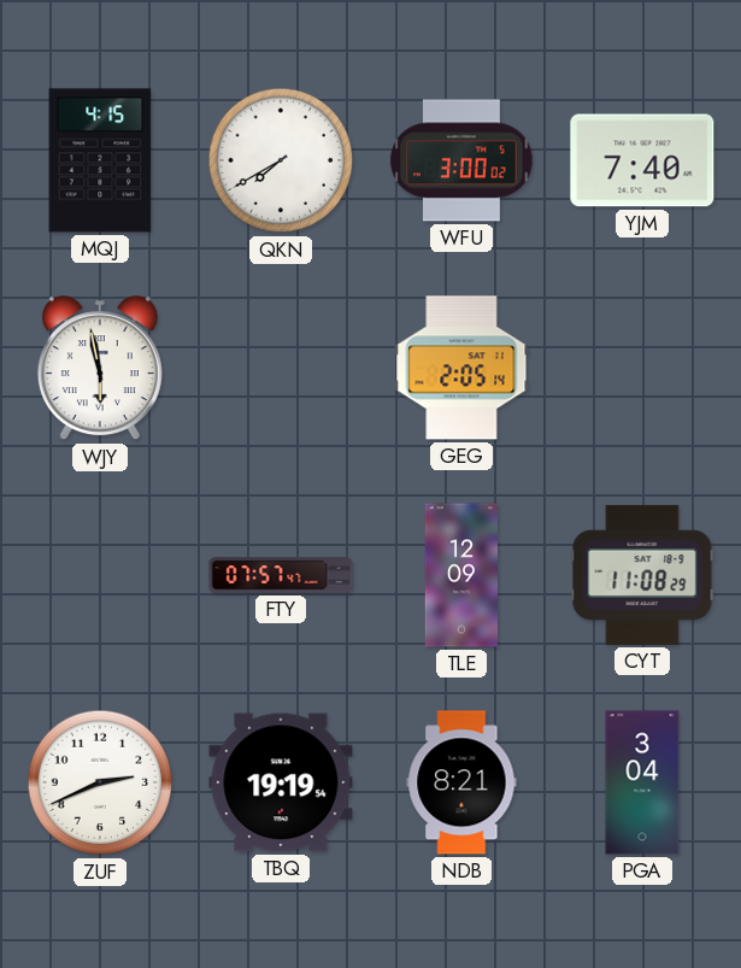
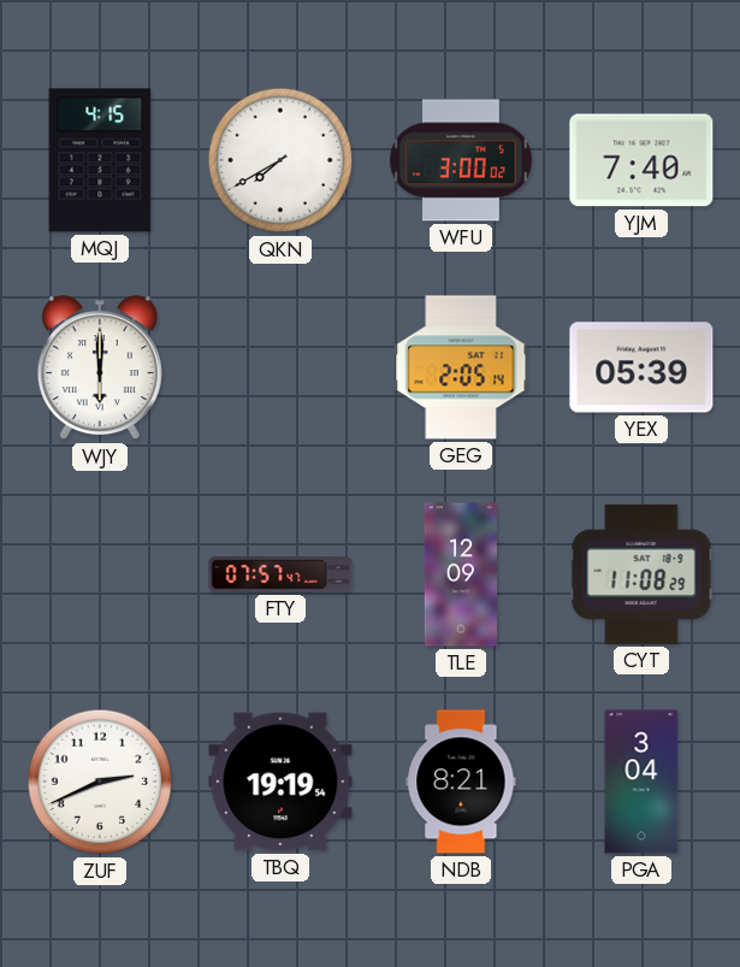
WJY: 5:58 -> 6:00 (100, 368)
YEX: none -> 05:39 (641, 367)
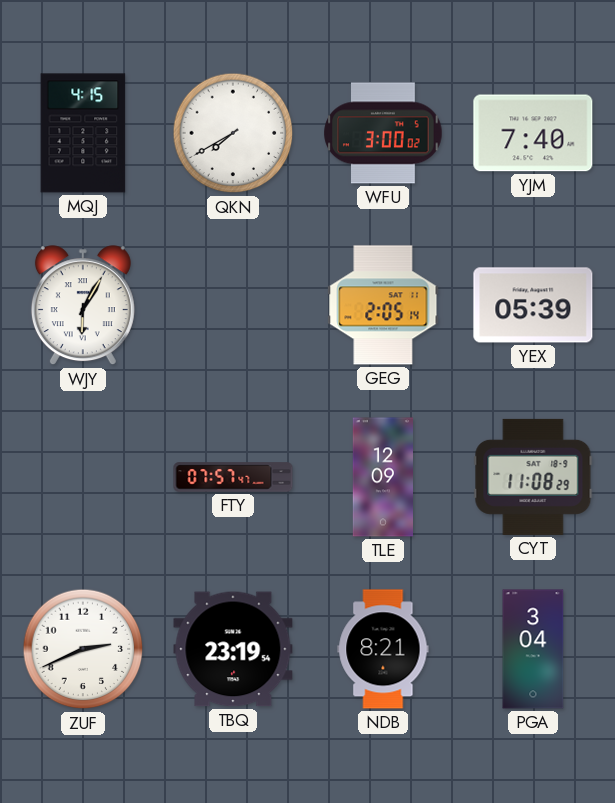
WJY: 6:00 -> 6:05 (83, 306)
TBQ: 19:19 -> 23:19 (233, 649)
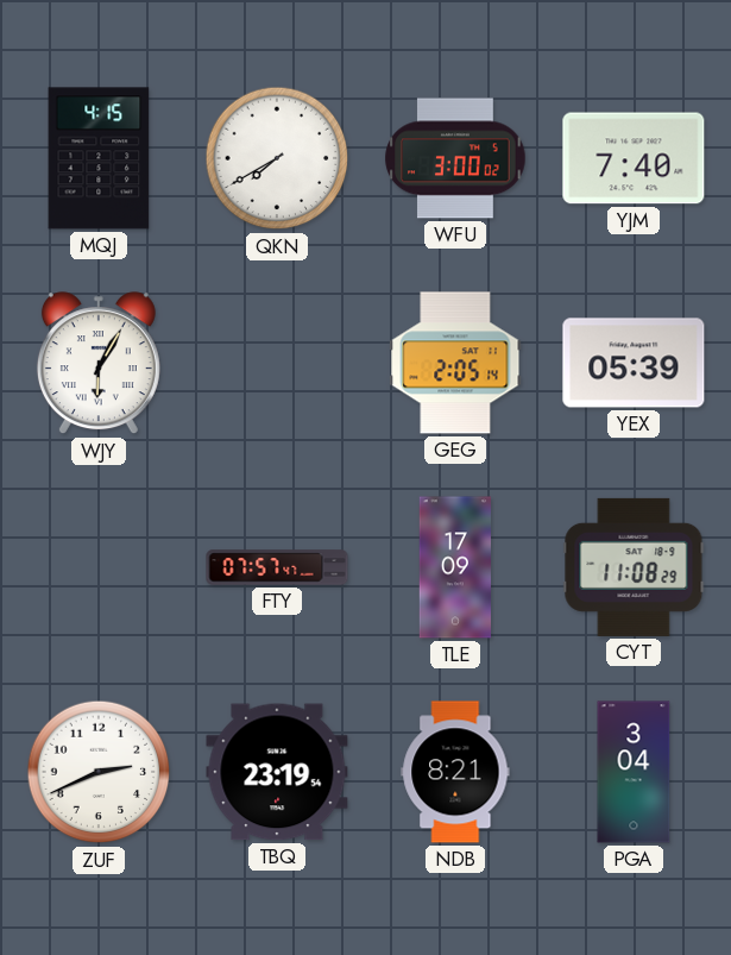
TLE: 12:09 -> 17:09 (454, 567)
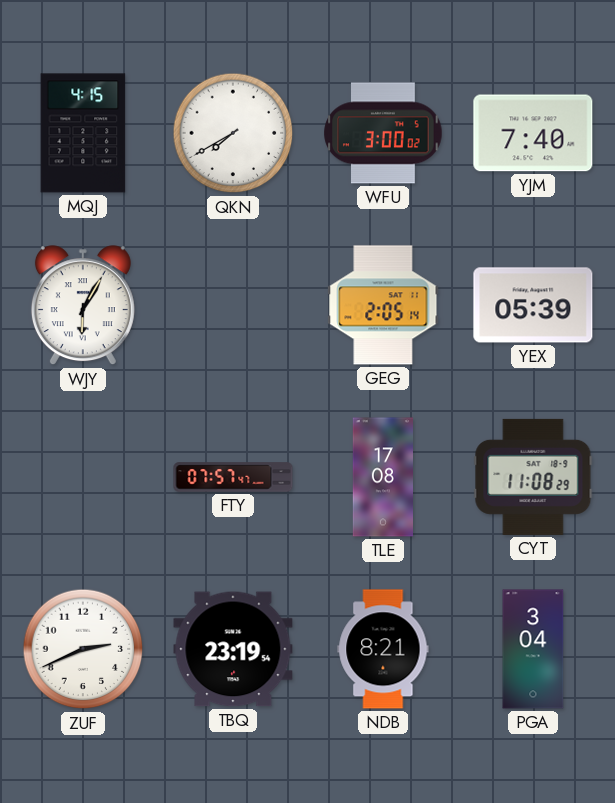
TLE: 17:09 -> 17:08 (382, 477)
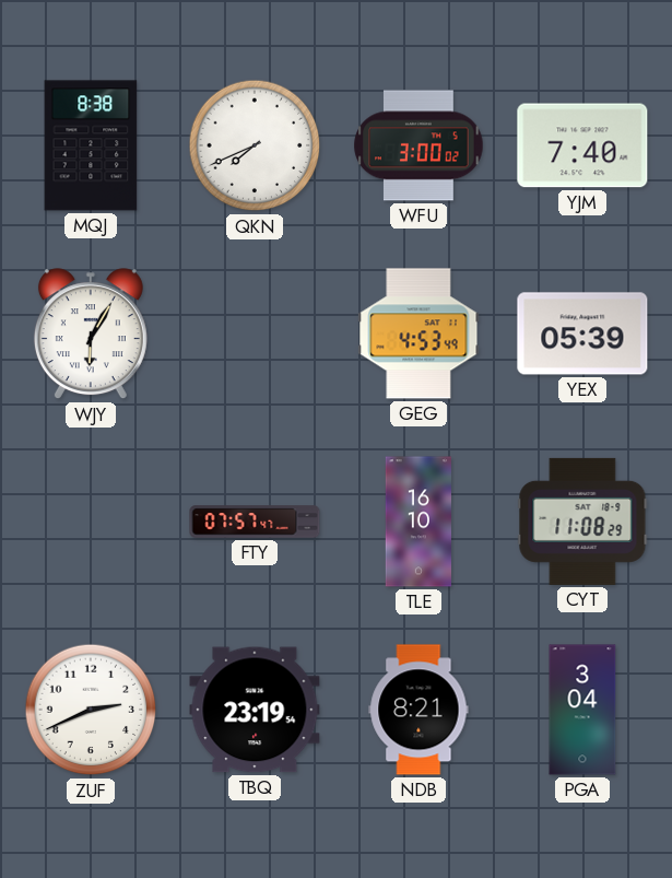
MQJ: 4:15 -> 8:38 (91, 145)
QKN: 7:40 -> 7:41 (255, 145)
GEG: 2:05 -> 4:53 (418, 333)
TLE: 17:08 -> 16:10 (417, 522)
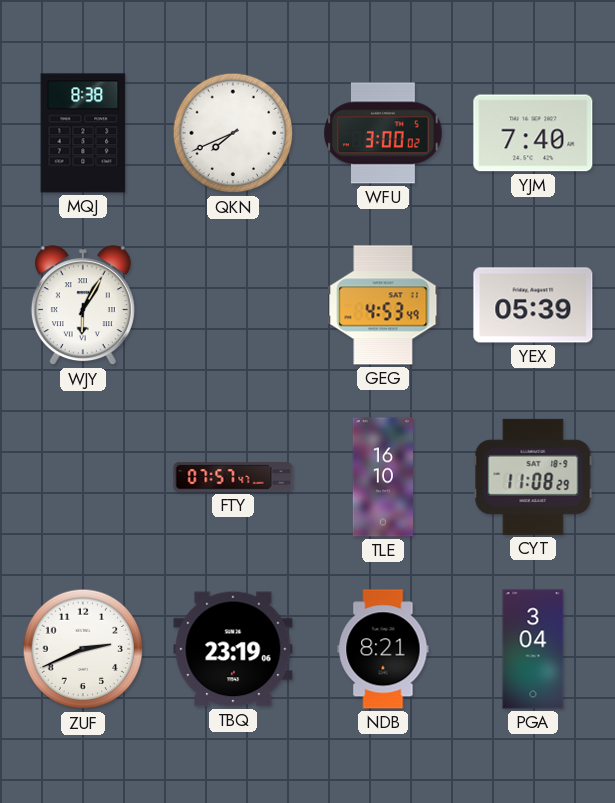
TBQ: 23:19:54 -> 23:19:06 (233, 649)
